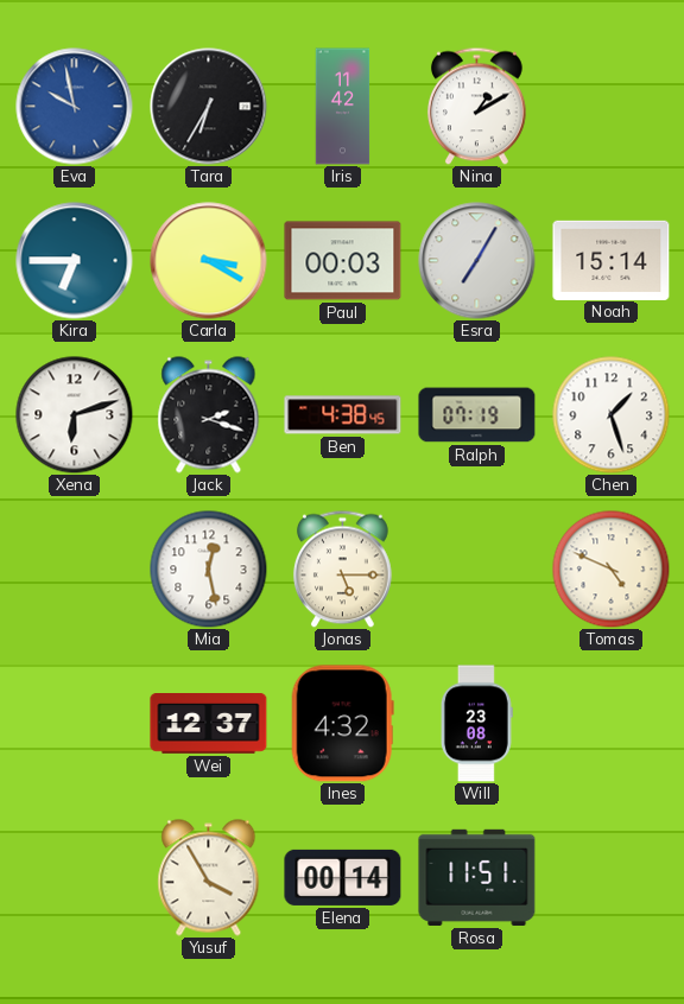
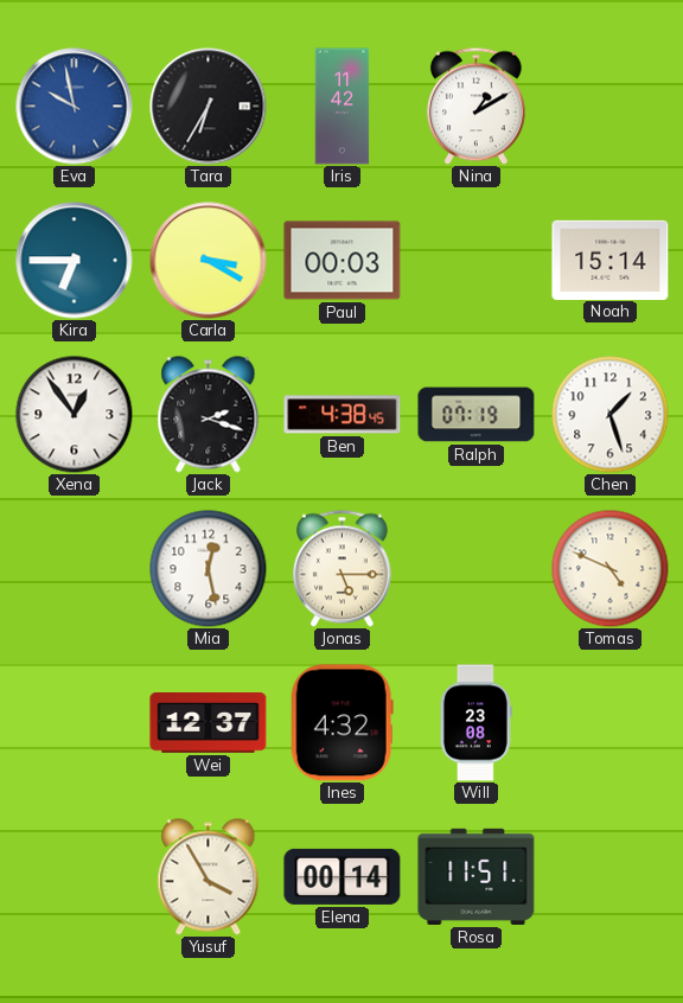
Esra: 7:05 -> none (477, 261)
Xena: 6:12 -> 12:54 (75, 415)
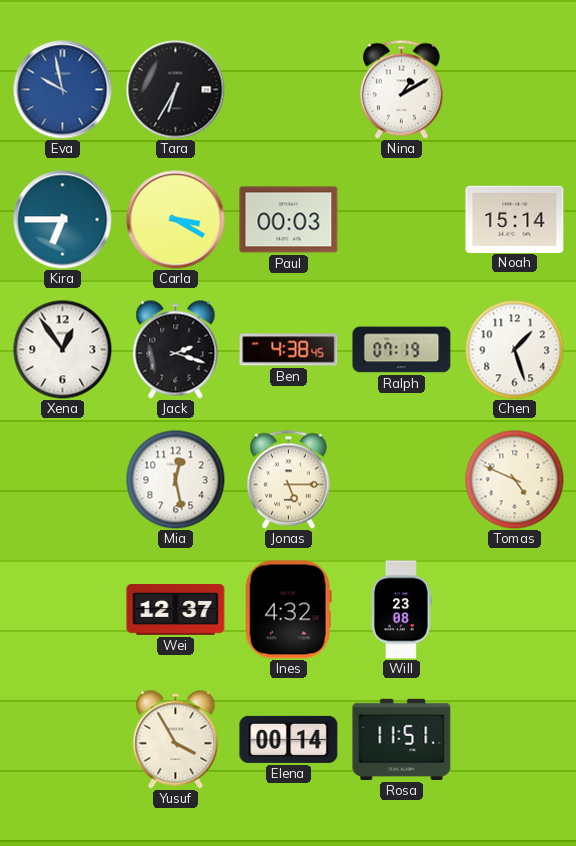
Iris: 11:42 -> none (343, 107)
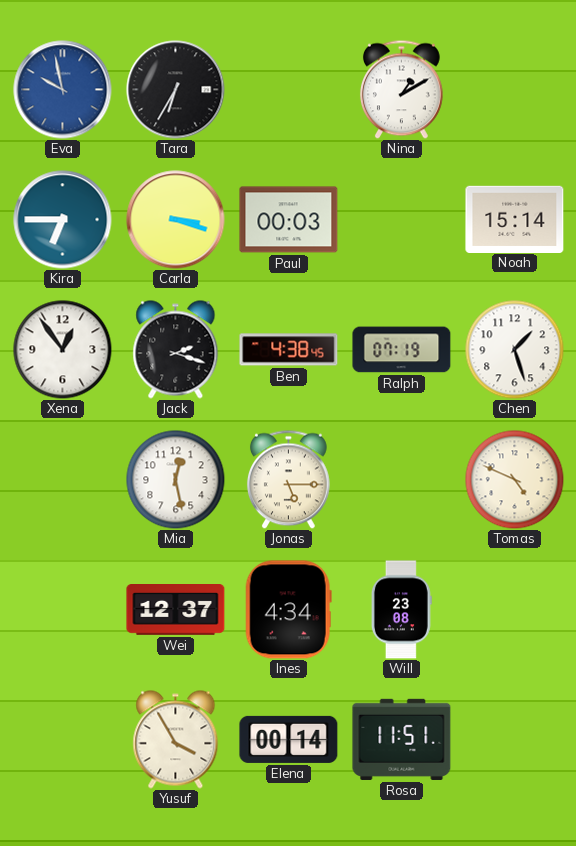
Carla: 3:20 -> 3:18 (176, 220)
Ines: 4:32 -> 4:34 (288, 610)
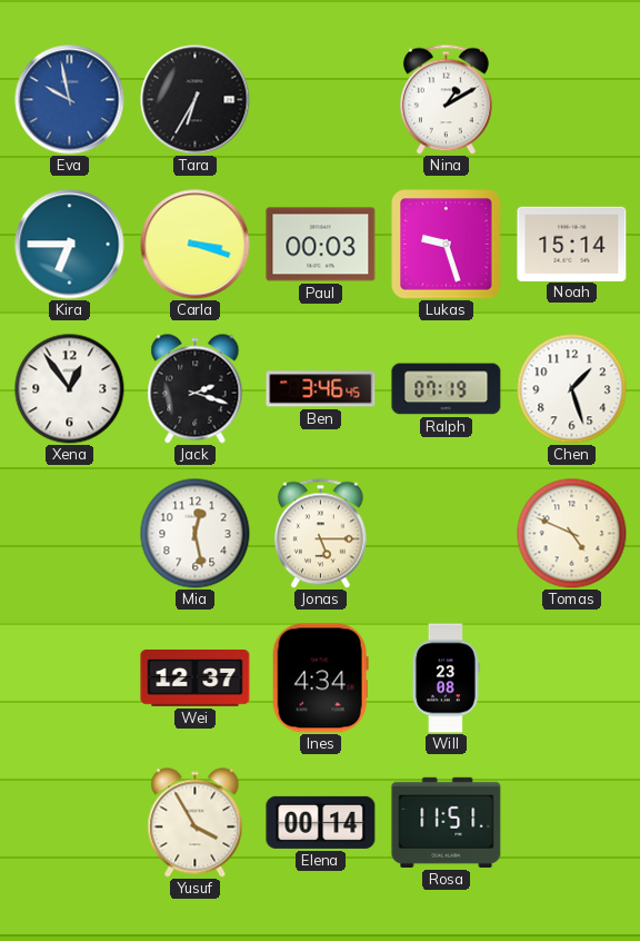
Lukas: none -> 9:27 (447, 245)
Ben: 4:38 -> 3:46 (321, 389)
